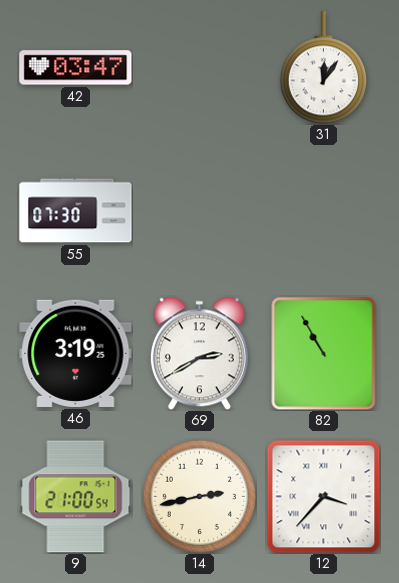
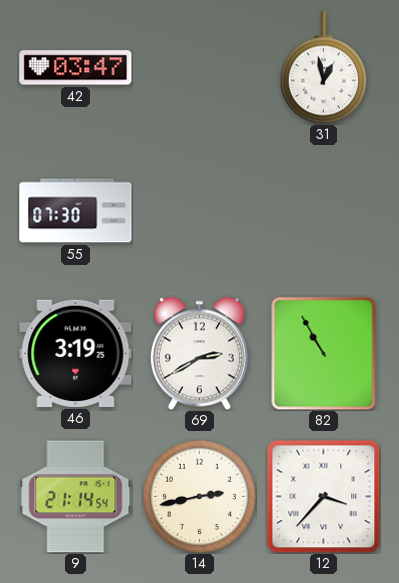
31: 12:06 -> 12:58 (323, 68)
9: 21:00 -> 21:14 (76, 497)
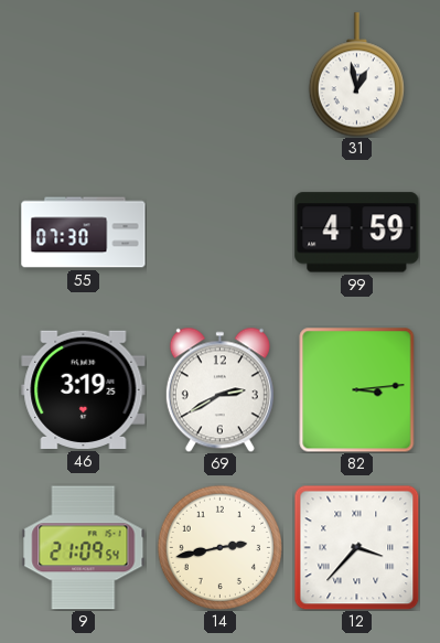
42: 03:47 -> none (76, 68)
99: none -> 4:59 (357, 233)
82: 10:55 -> 3:14 (357, 389)
9: 21:14 -> 21:09 (84, 548)
